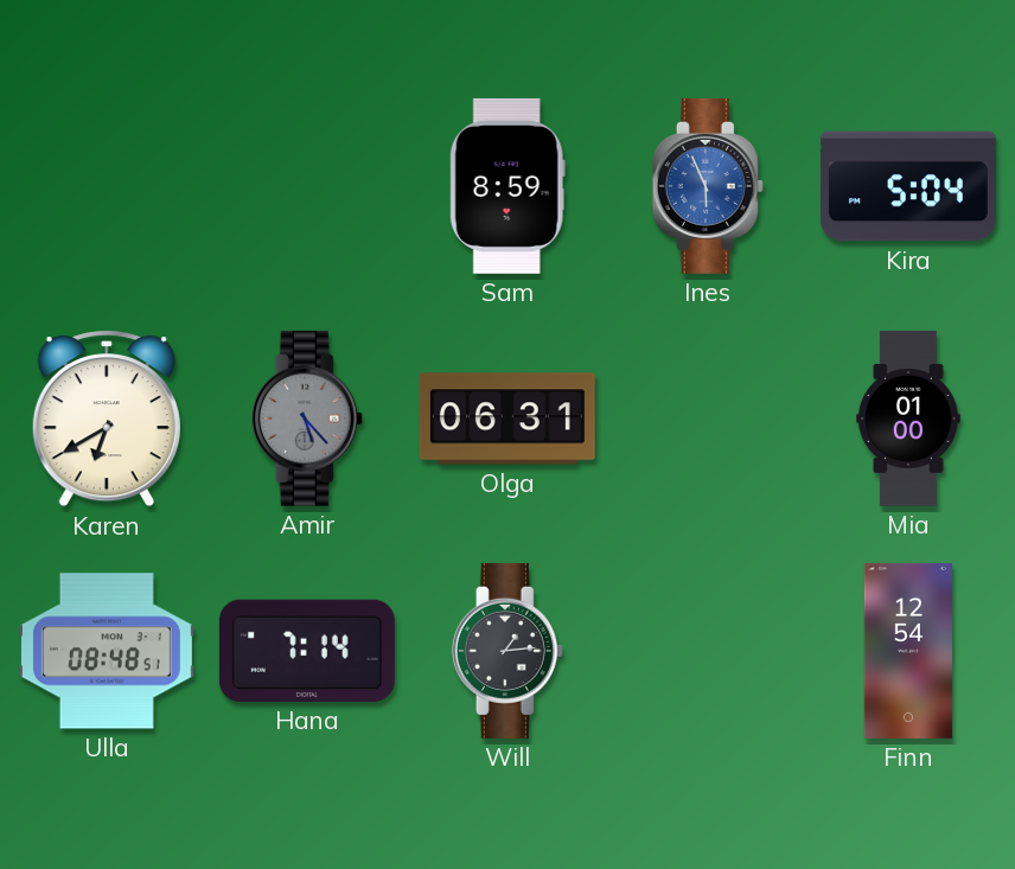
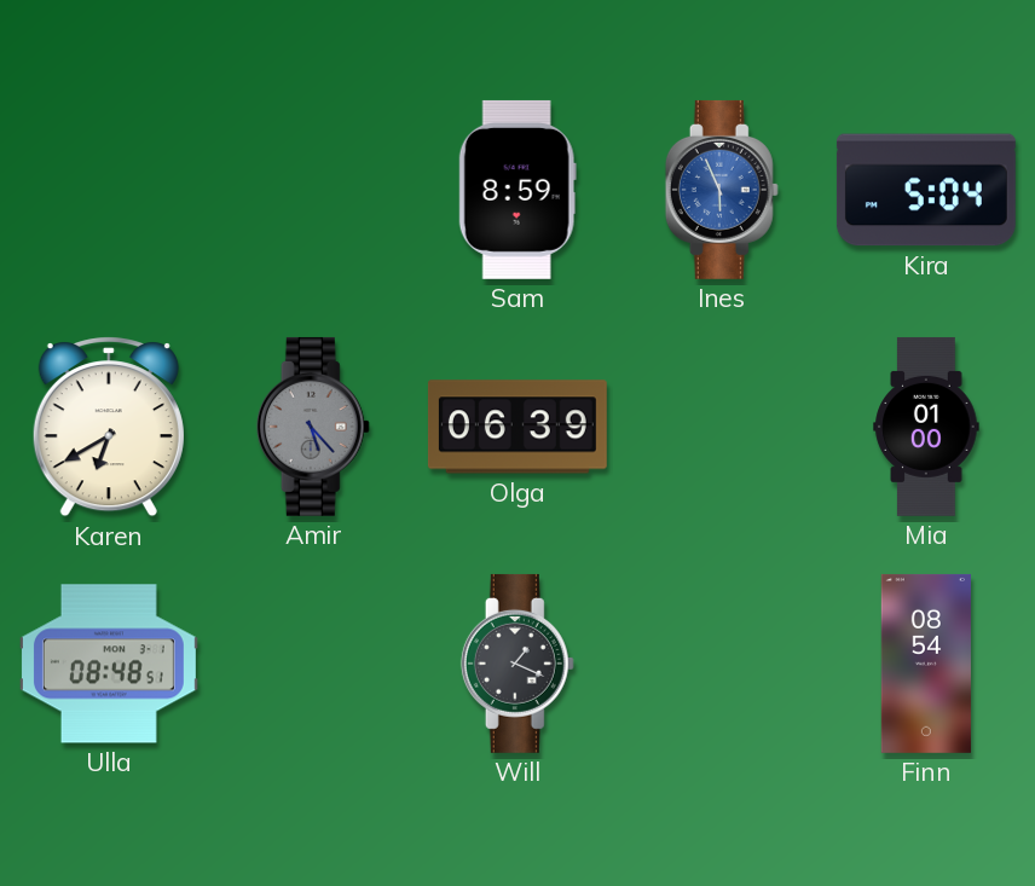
Olga: 06:31 -> 06:39 (517, 427)
Hana: 7:14 -> none (307, 651)
Will: 1:14 -> 1:19 (517, 664)
Finn: 12:54 -> 08:54 (926, 664)
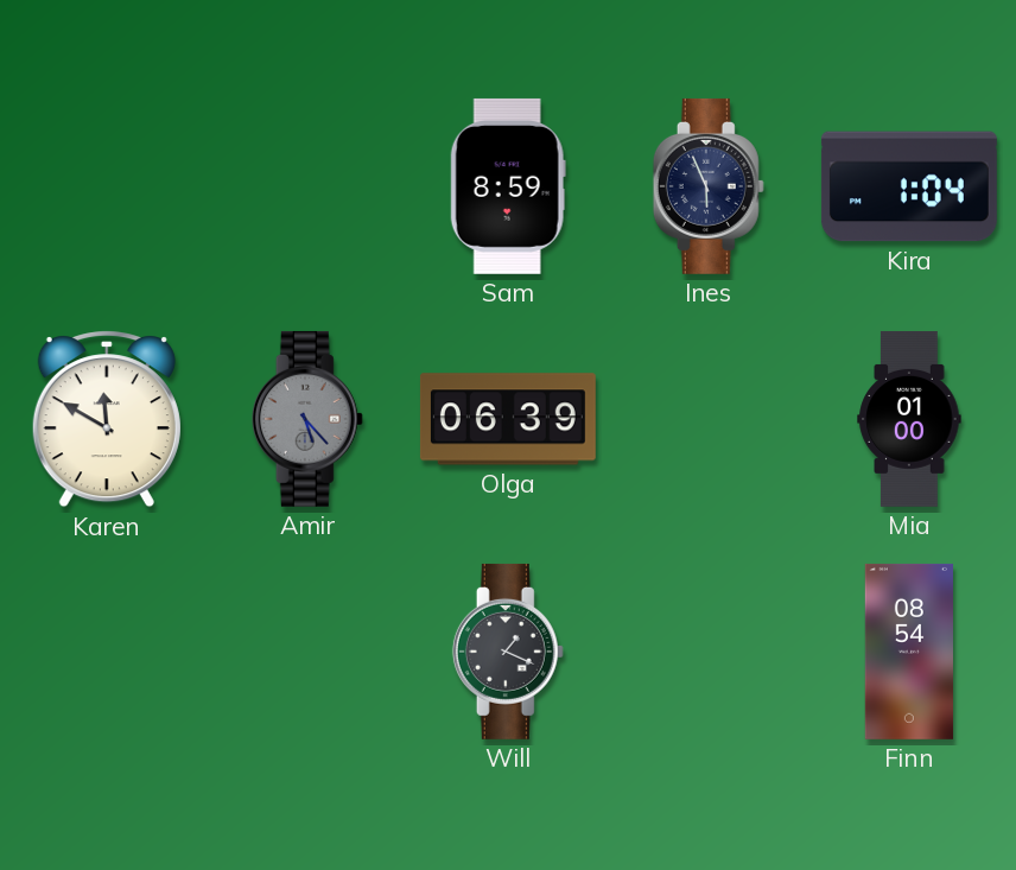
Ines dial: blue -> navy (709, 186)
Kira: 5:04 -> 1:04 (909, 186)
Karen: 6:40 -> 11:50 (107, 419)
Ulla: 08:48 -> none (109, 664)
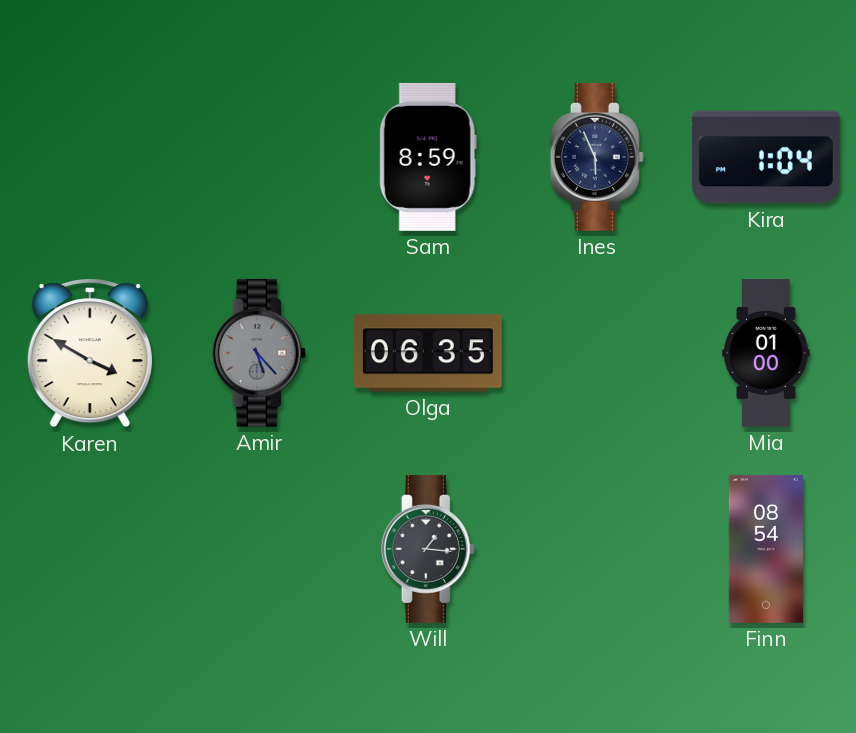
Karen: 11:50 -> 3:50 (90, 353)
Olga: 06:39 -> 06:35 (428, 353)
Will: 1:19 -> 1:16 (428, 549)
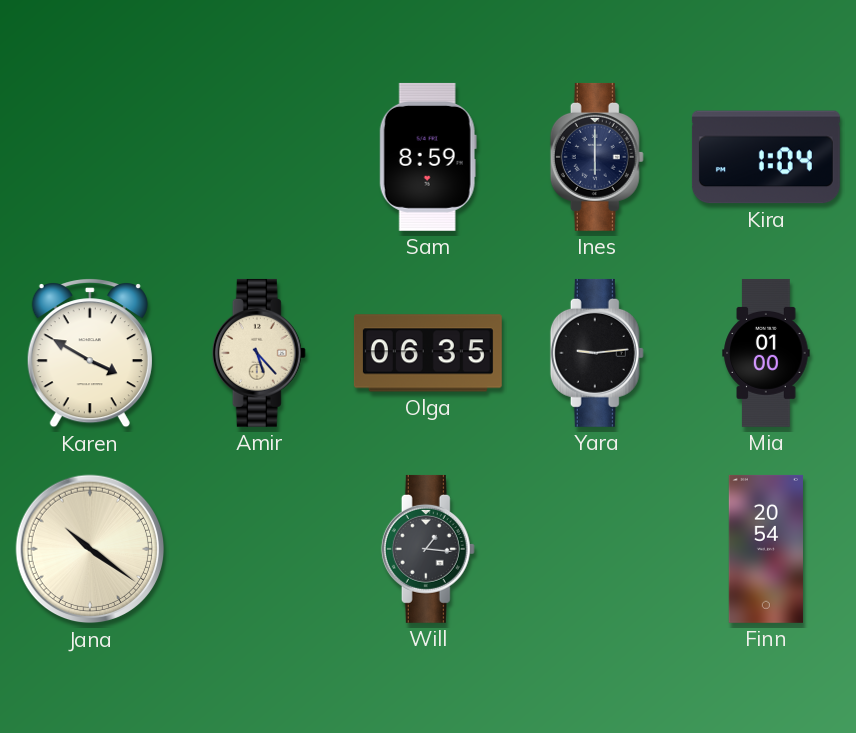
Ines: 5:56 -> 6:00 (597, 157)
Amir dial: grey -> cream (259, 353)
Yara: none -> 9:14 (597, 353)
Jana: none -> 10:21 (90, 549)
Finn: 08:54 -> 20:54 (766, 549)
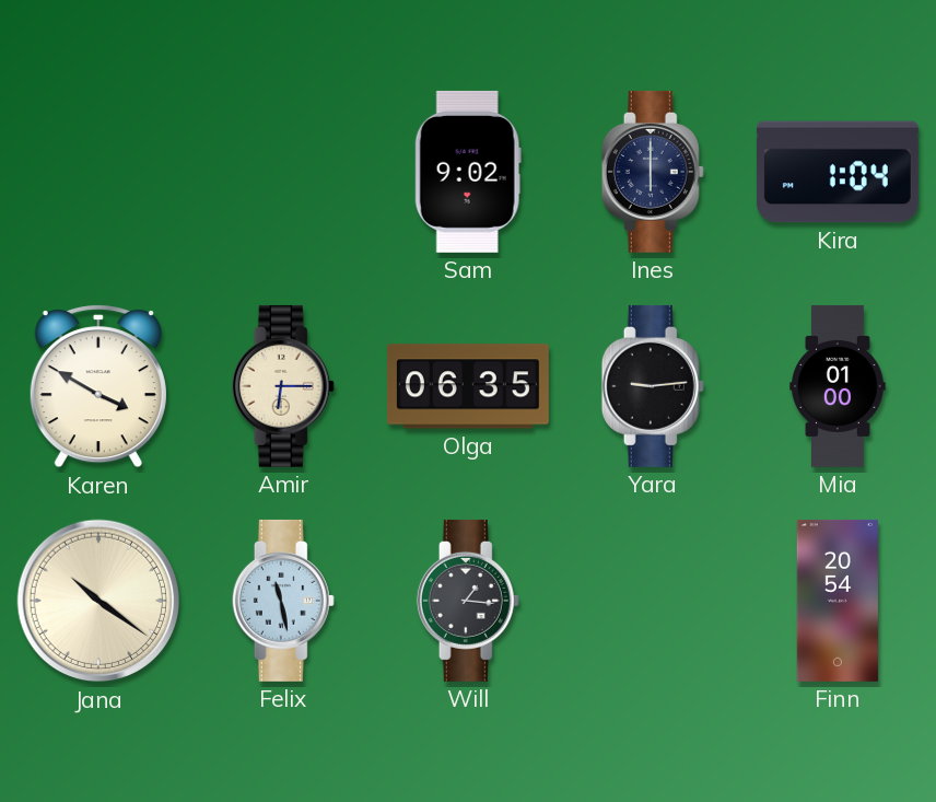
Sam: 8:59 -> 9:02 (468, 172)
Amir: 5:23 -> 6:15 (283, 386)
Felix: none -> 11:28 (283, 601)
